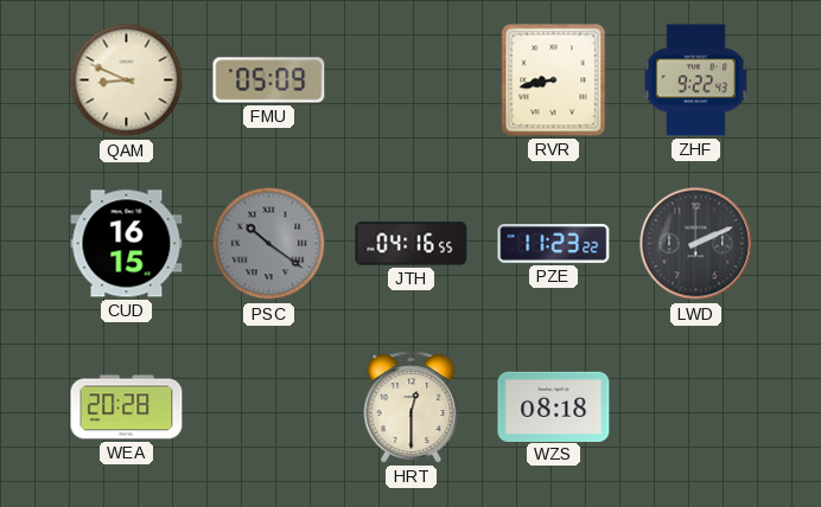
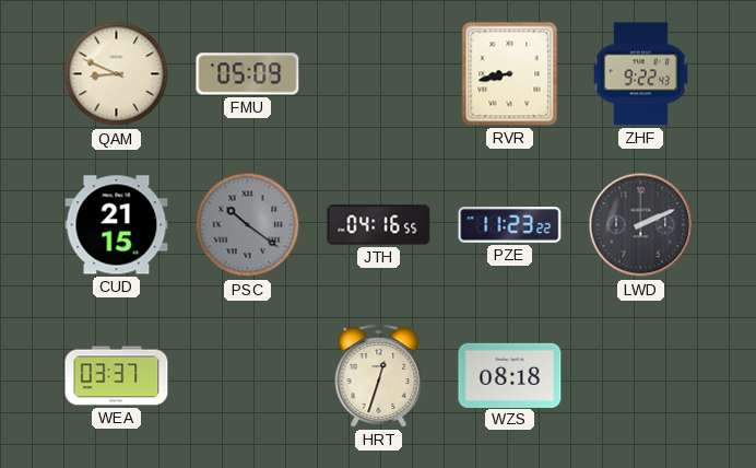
CUD: 16:15 -> 21:15 (117, 225)
WEA: 20:28 -> 03:37 (117, 376)
HRT: 12:30 -> 12:33 (379, 376)
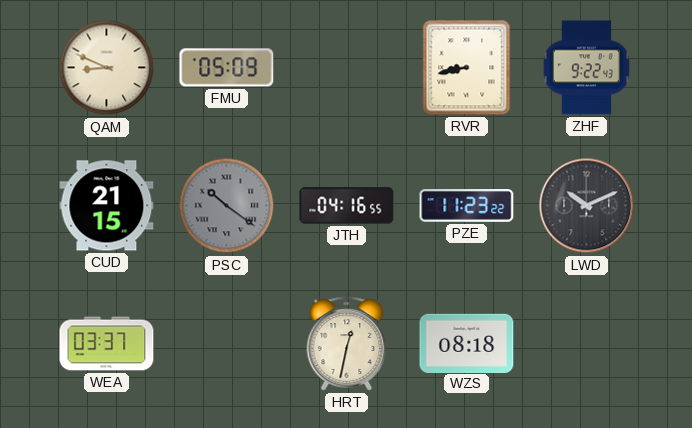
LWD: 2:11 -> 10:11 (587, 206)
HRT: 12:33 -> 12:32 (347, 344)
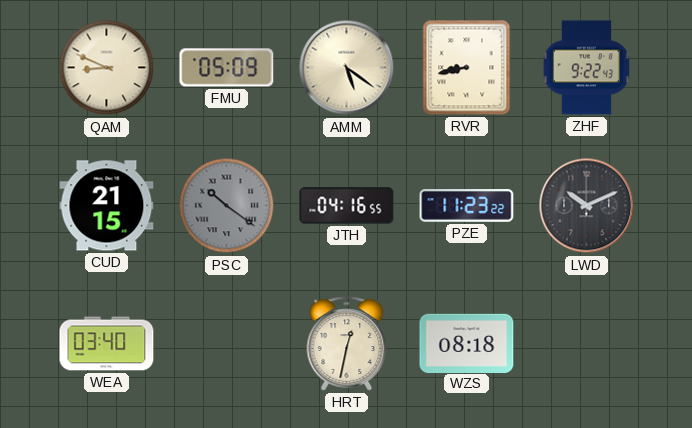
AMM: none -> 5:21 (347, 68)
WEA: 03:37 -> 03:40 (107, 344)
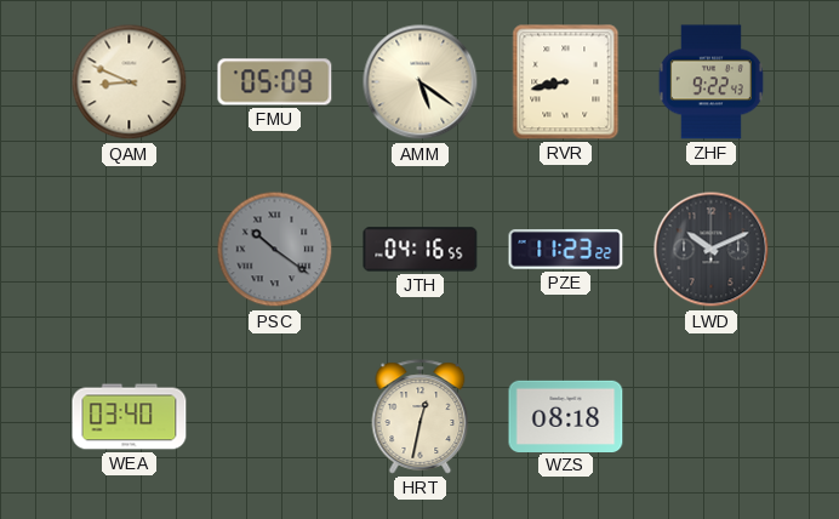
CUD: 21:15 -> none (107, 206)
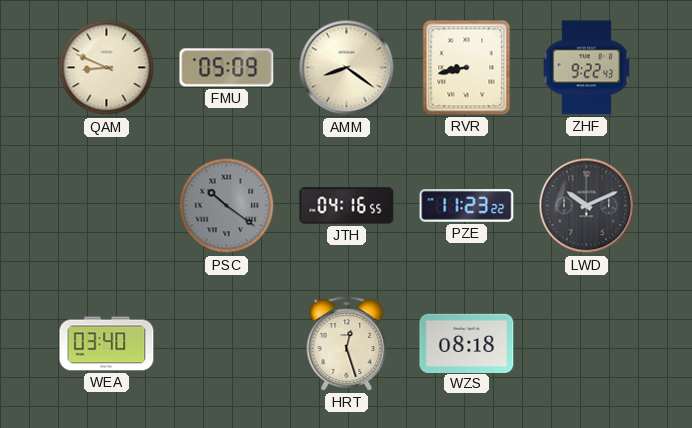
AMM: 5:21 -> 8:21 (347, 68)
HRT: 12:32 -> 12:27 (347, 344)
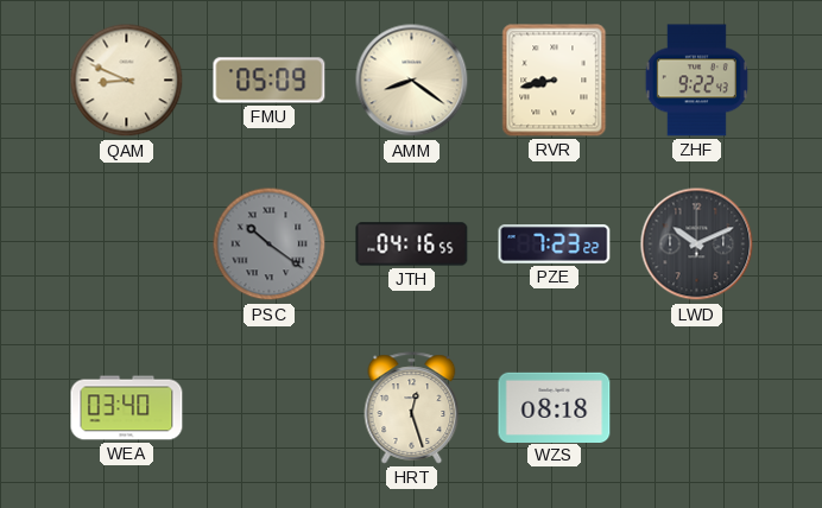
PZE: 11:23 -> 7:23 (555, 245)
